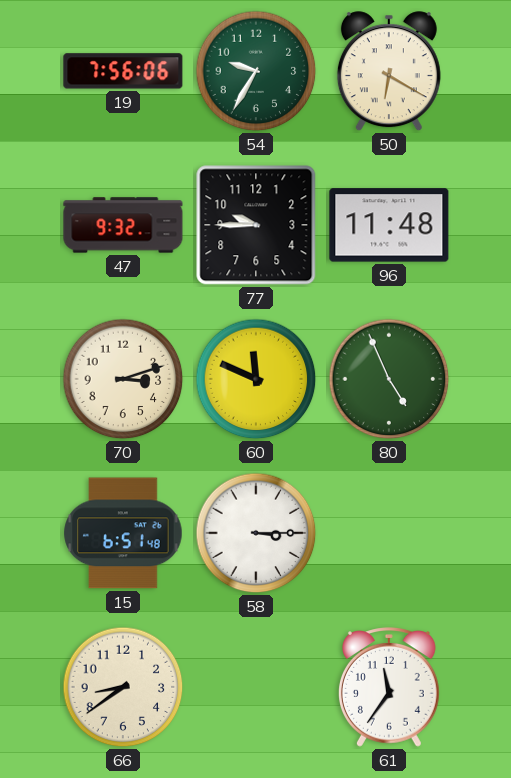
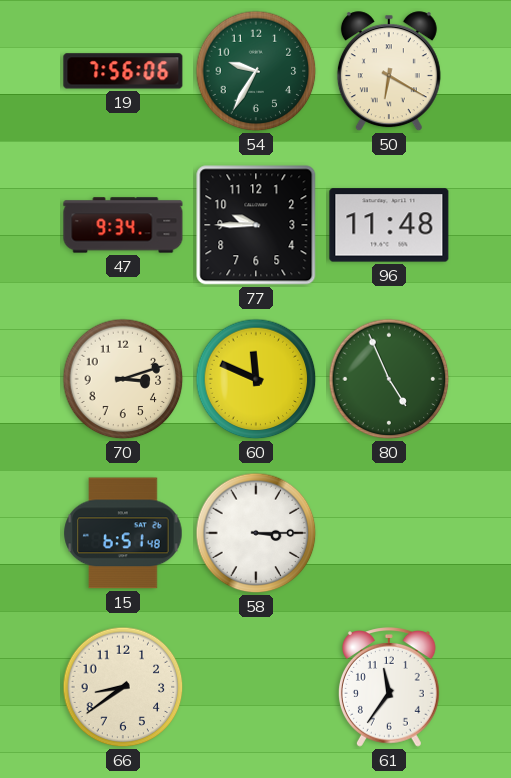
47: 9:32 -> 9:34 (123, 225)
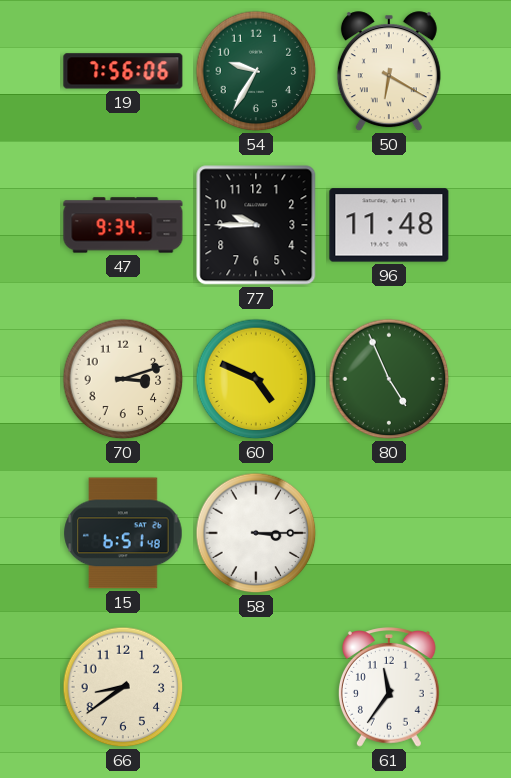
60: 11:49 -> 4:49 (256, 379)
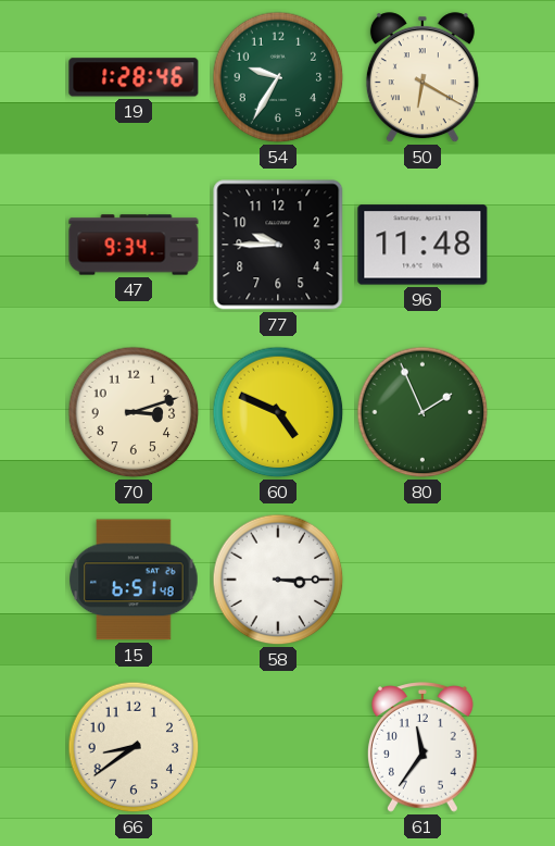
19: 7:56 -> 1:28 (134, 77)
80: 4:56 -> 1:56 (422, 412)
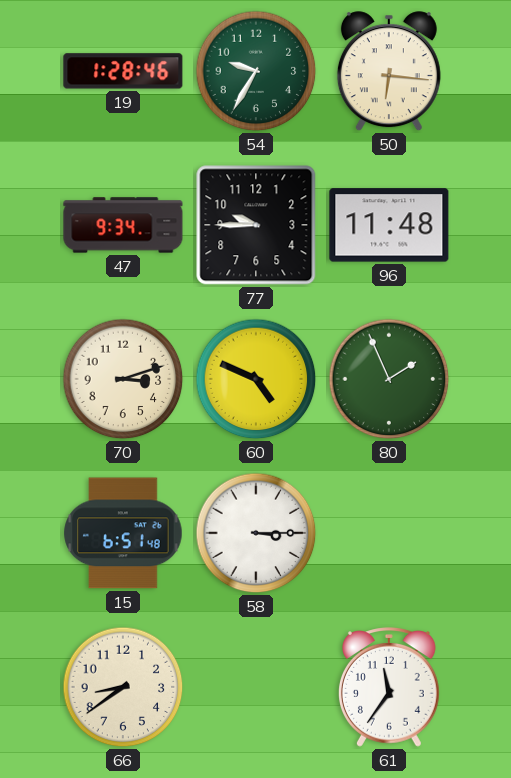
50: 6:20 -> 6:16 (389, 72)
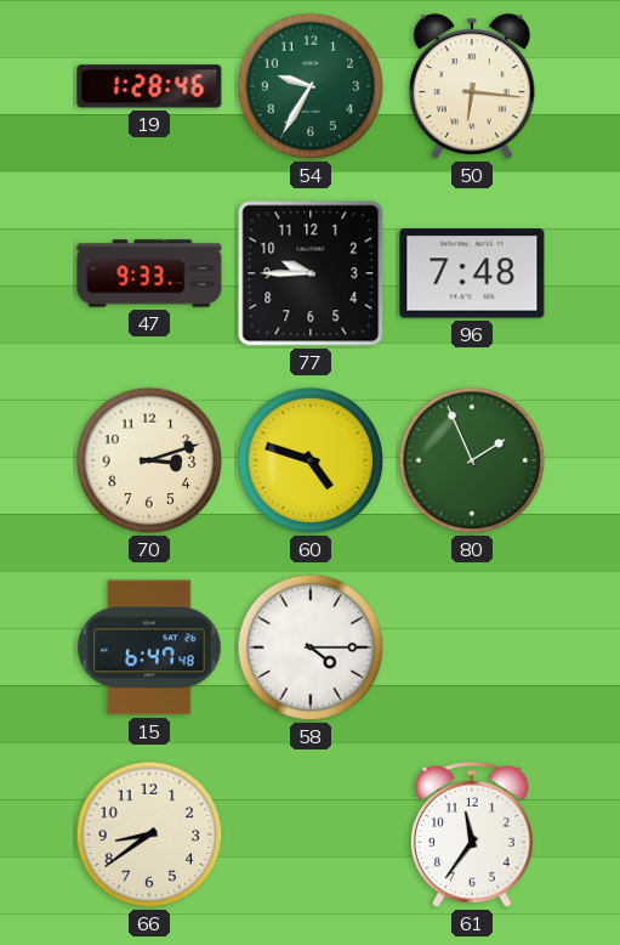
47: 9:34 -> 9:33 (149, 273)
96: 11:48 -> 7:48 (472, 273)
60: 4:49 -> 4:48 (311, 460)
15: 6:51 -> 6:47 (149, 647)
58: 3:15 -> 4:15 (311, 647)
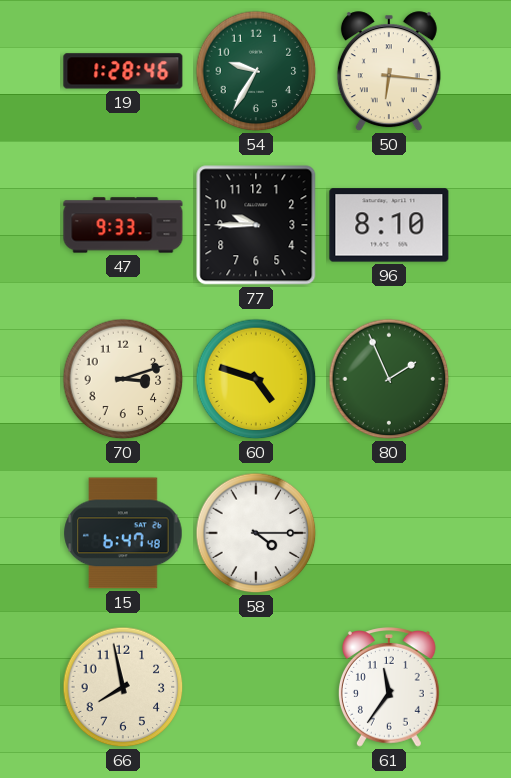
96: 7:48 -> 8:10 (389, 225)
66: 8:39 -> 7:58 (123, 687)
